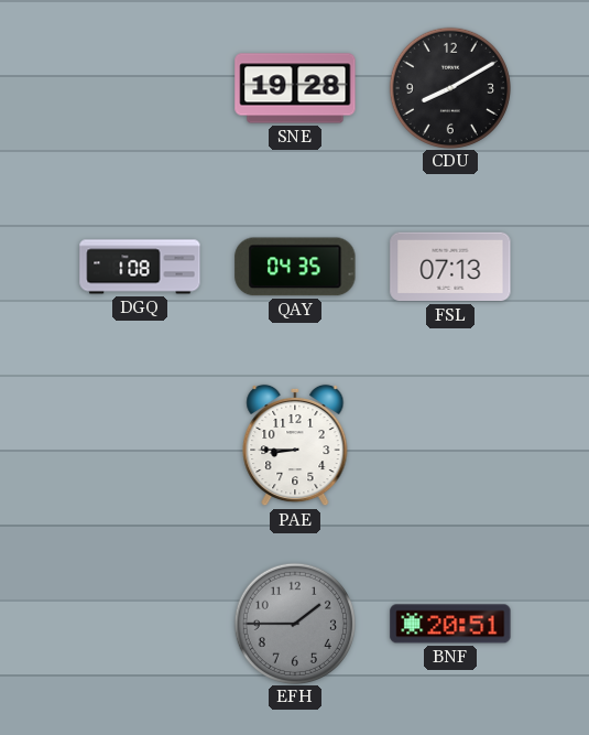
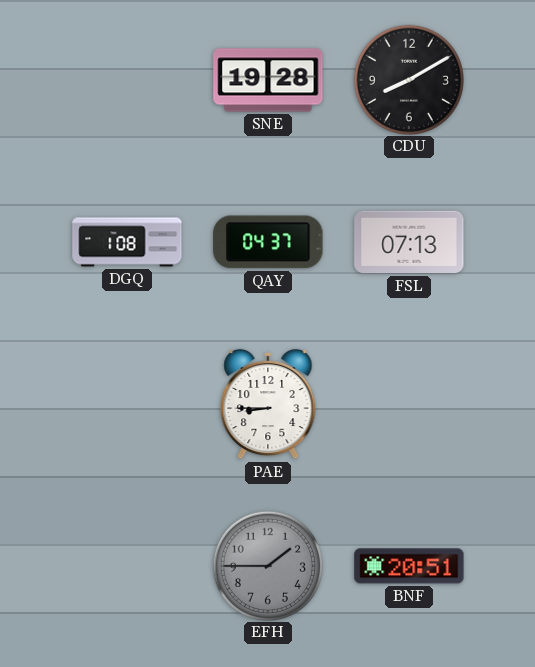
QAY: 04:35 -> 04:37 (268, 242)
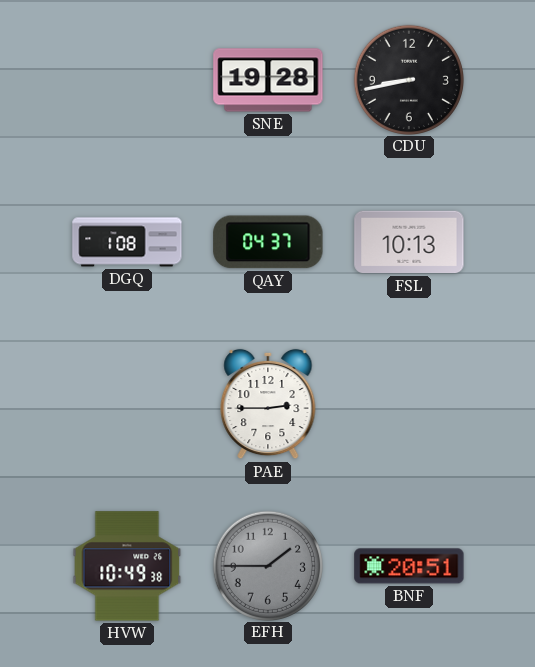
CDU: 8:10 -> 8:43 (408, 79)
FSL: 07:13 -> 10:13 (409, 242)
PAE: 8:45 -> 2:45 (268, 404)
HVW: none -> 10:49 (127, 566)
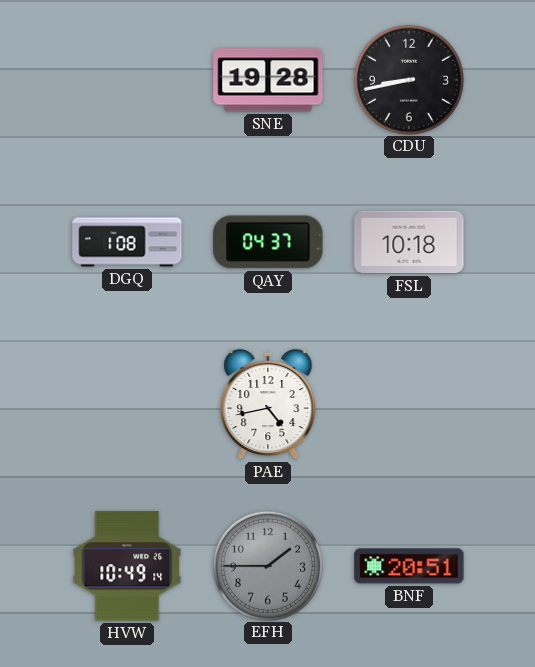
FSL: 10:13 -> 10:18 (409, 242)
PAE: 2:45 -> 4:43 (268, 404)
HVW: 10:49:38 -> 10:49:14 (127, 566)
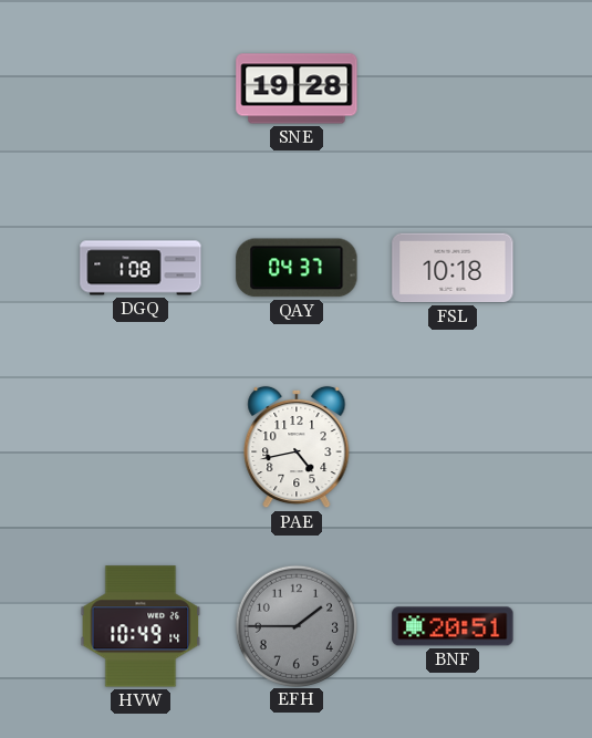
CDU: 8:43 -> none (408, 79)
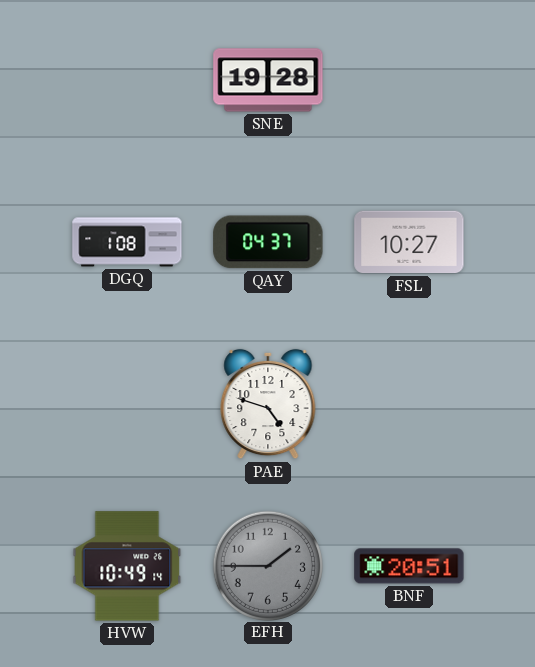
FSL: 10:18 -> 10:27 (409, 242)
PAE: 4:43 -> 4:48 (268, 404)
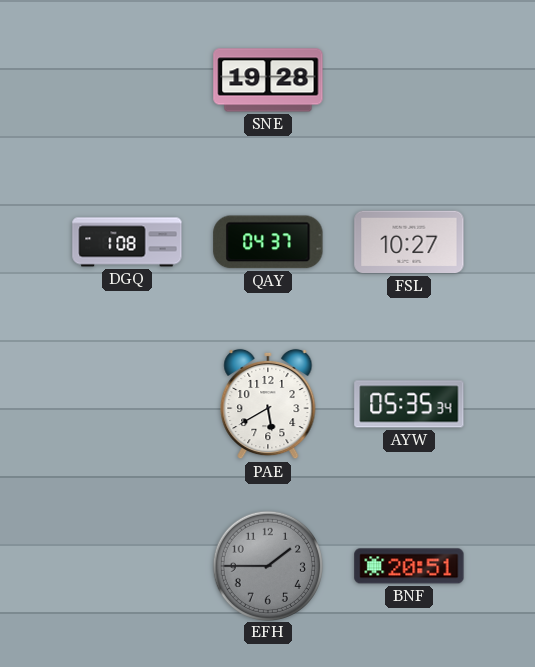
PAE: 4:48 -> 5:40 (268, 404)
AYW: none -> 05:35 (409, 404)
HVW: 10:49 -> none (127, 566)
